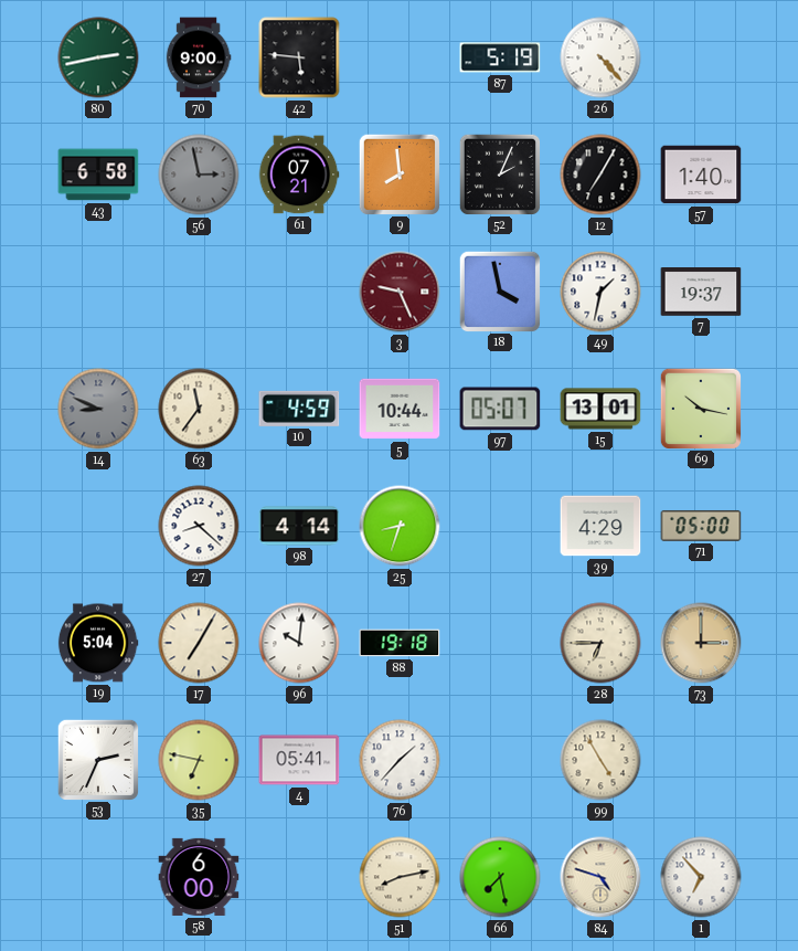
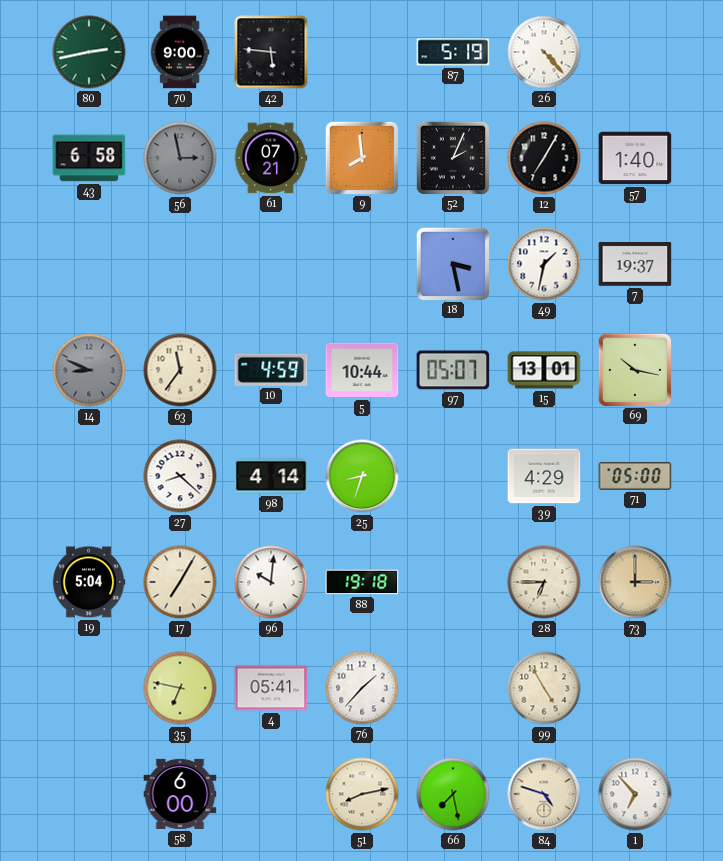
3: 9:26 -> none (400, 292)
18: 3:58 -> 3:28 (452, 263)
53: 2:34 -> none (97, 759)
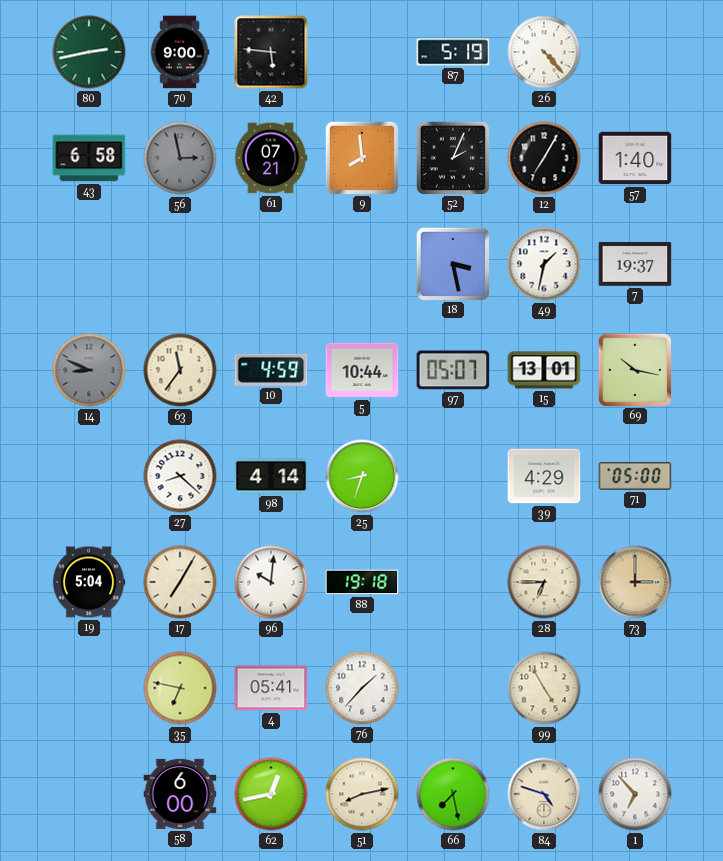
62: none -> 12:43 (271, 794)
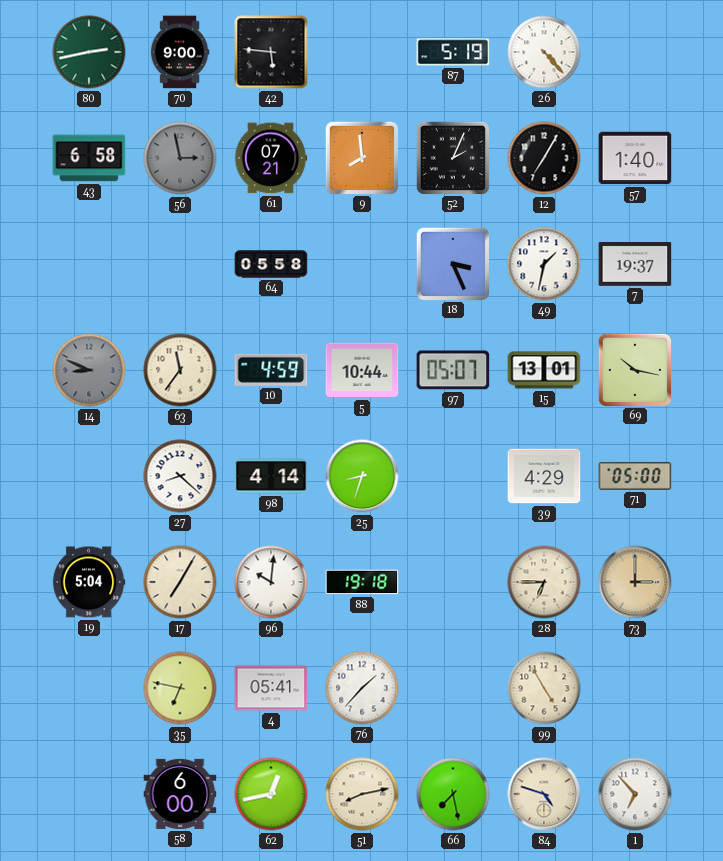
64: none -> 05:58 (271, 264)
18: 3:28 -> 3:26 (452, 263)
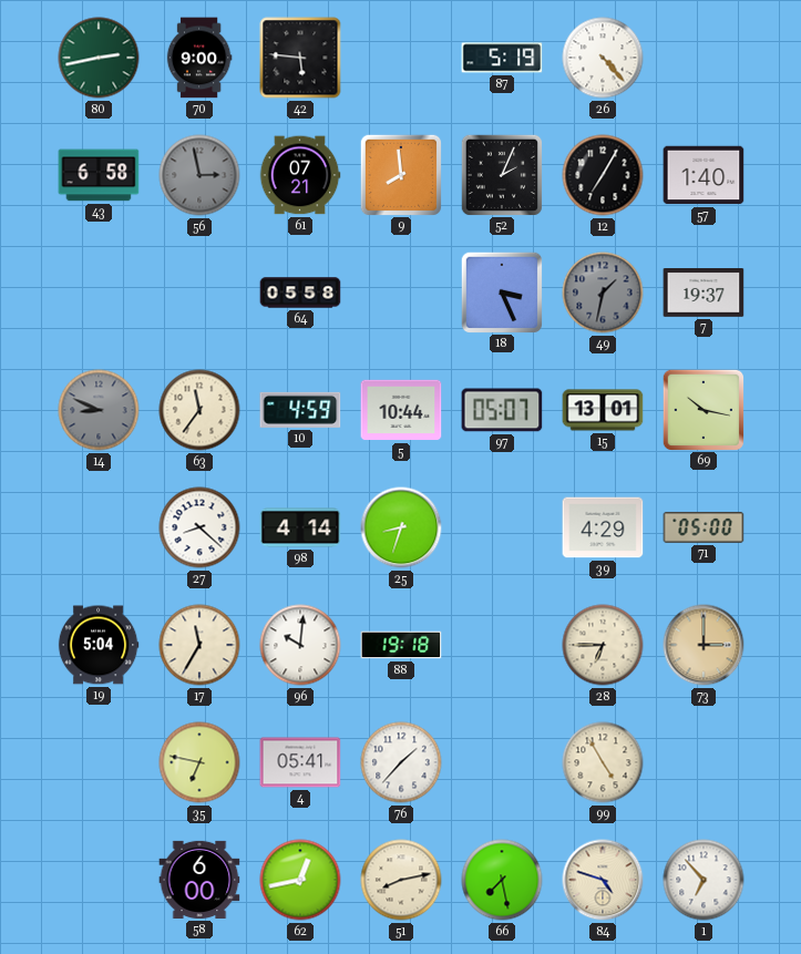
49 dial: white -> grey (603, 293)
17: 7:05 -> 11:35 (199, 645)
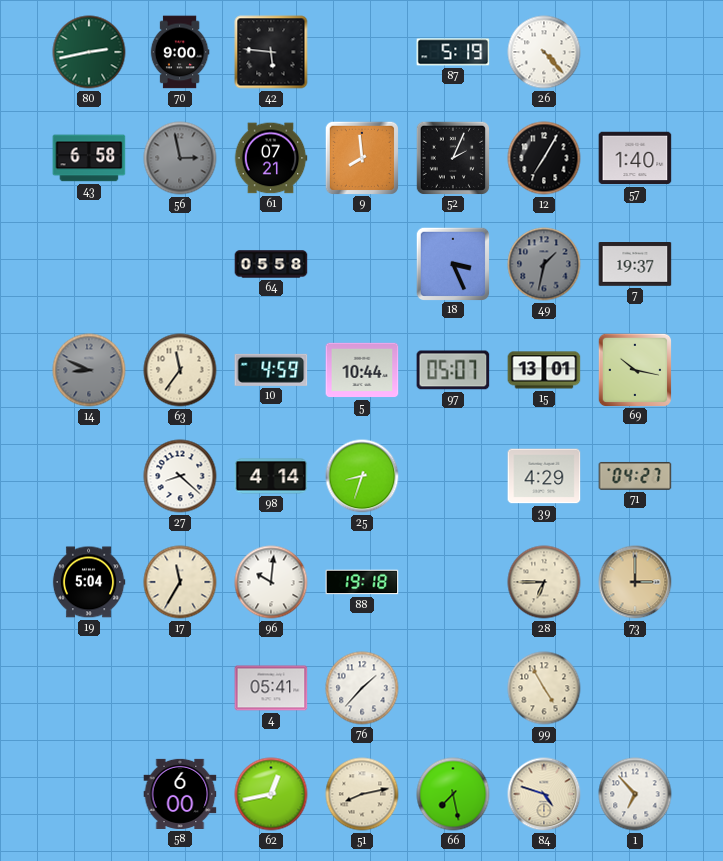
71: 05:00 -> 04:27 (635, 476)
35: 6:47 -> none (199, 762)
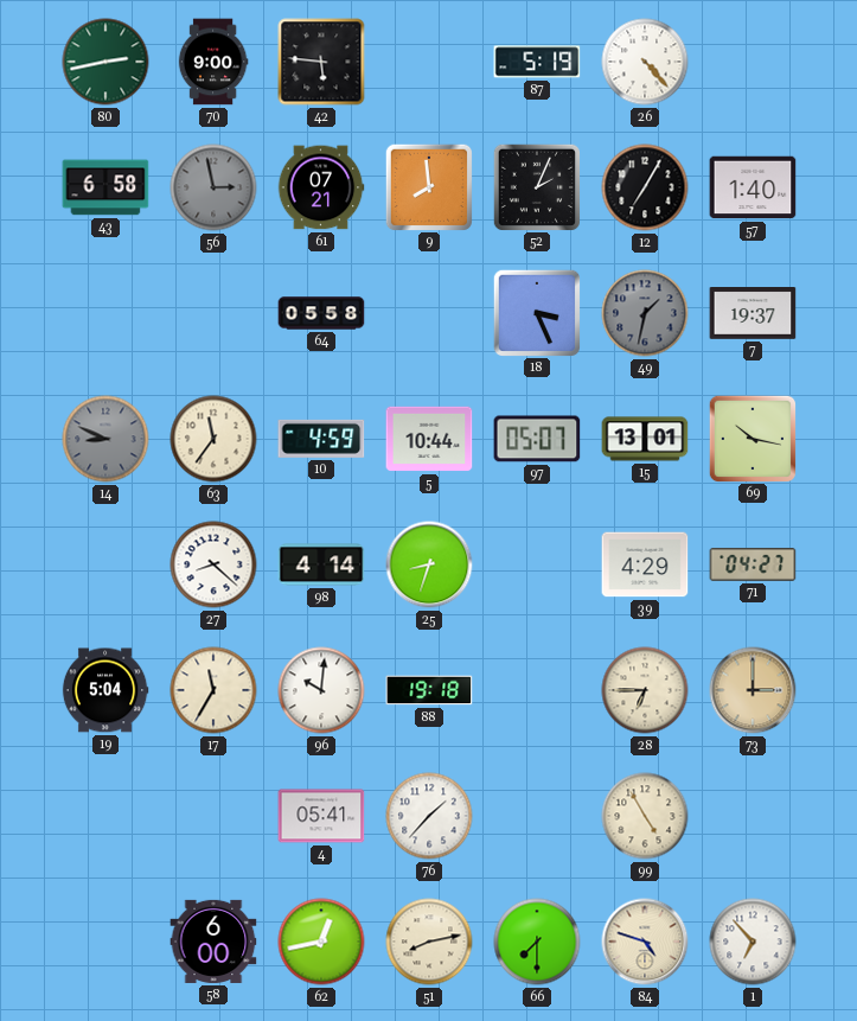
66: 7:28 -> 7:30 (537, 942)
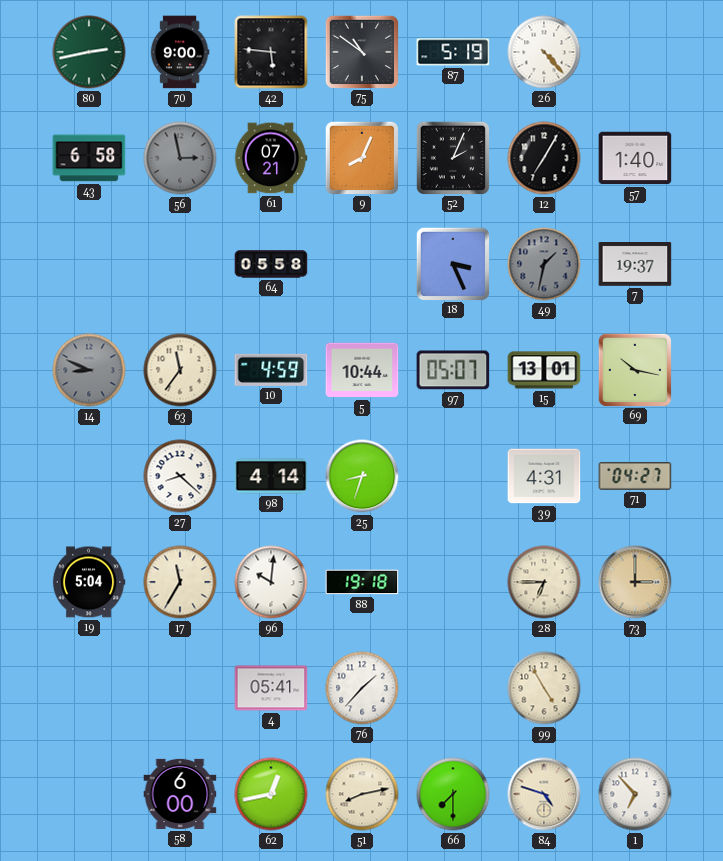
75: none -> 10:51 (361, 51)
9: 7:59 -> 8:04 (361, 157)
39: 4:29 -> 4:31 (544, 476)
